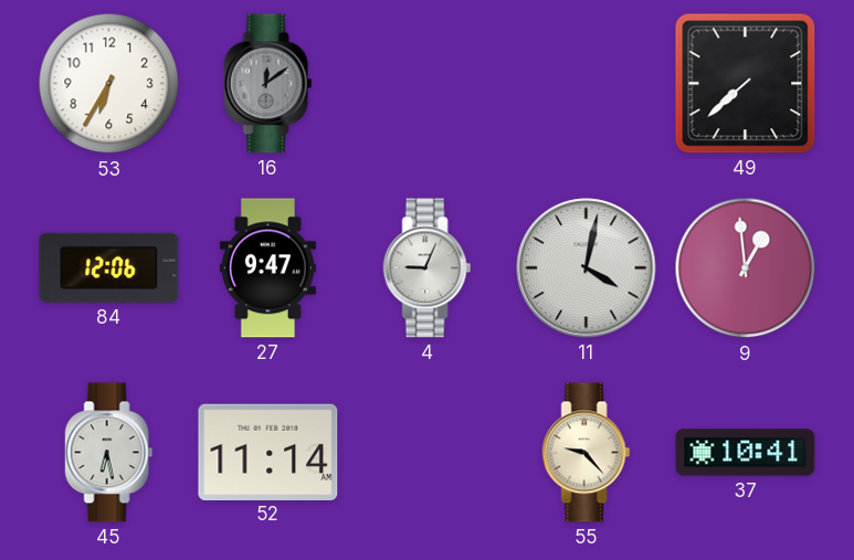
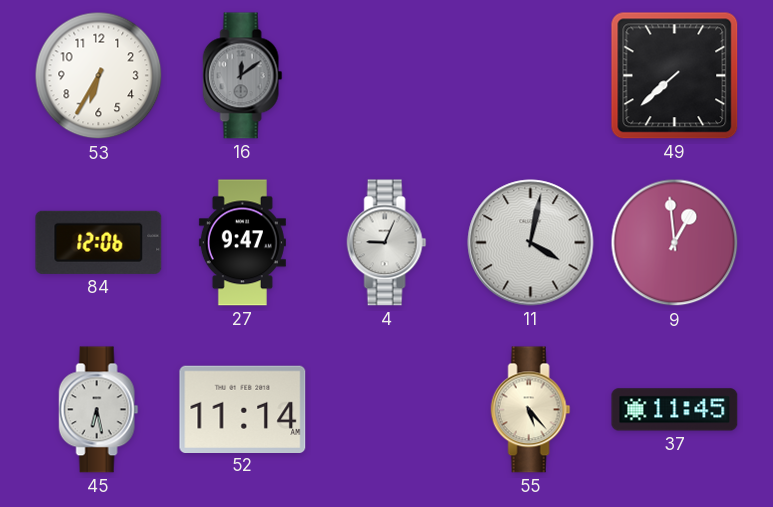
55: 9:23 -> 5:23 (531, 410)
37: 10:41 -> 11:45 (675, 410)
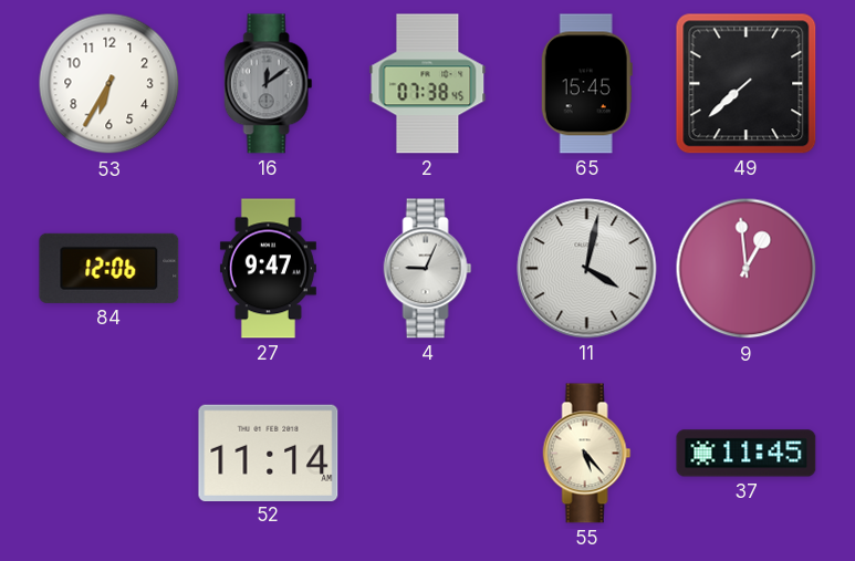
2: none -> 07:38 (428, 84)
65: none -> 15:45 (586, 84)
45: 6:28 -> none (99, 410)
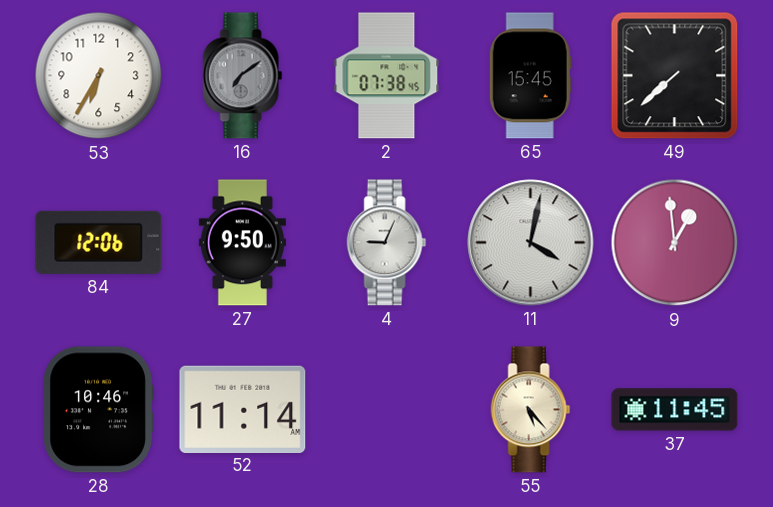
16: 12:09 -> 7:09 (243, 76)
27: 9:47 -> 9:50 (242, 243)
28: none -> 10:46 (98, 410)
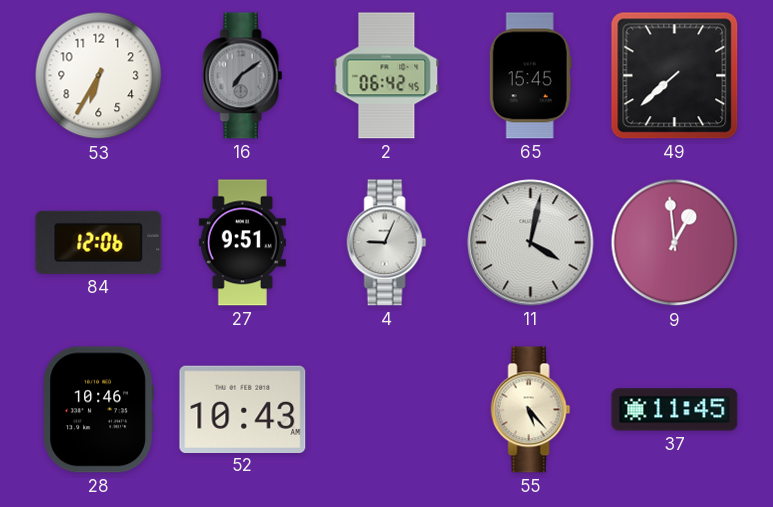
2: 07:38 -> 06:42 (387, 76)
27: 9:50 -> 9:51 (242, 243)
52: 11:14 -> 10:43 (243, 409)
